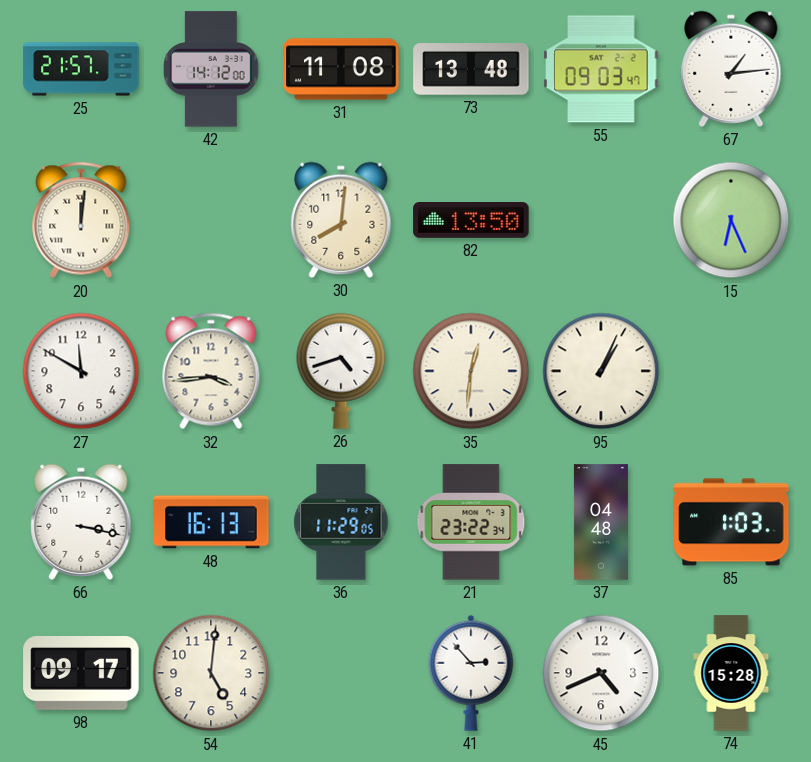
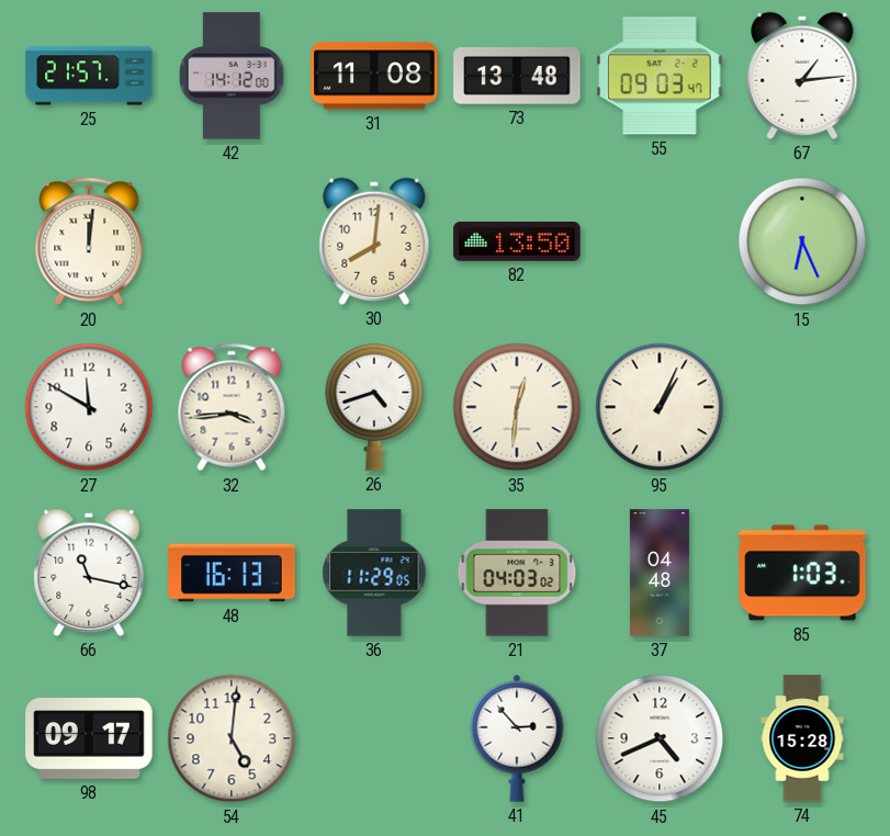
66: 3:17 -> 11:17 (89, 573)
21: 23:22 -> 04:03 (517, 573)
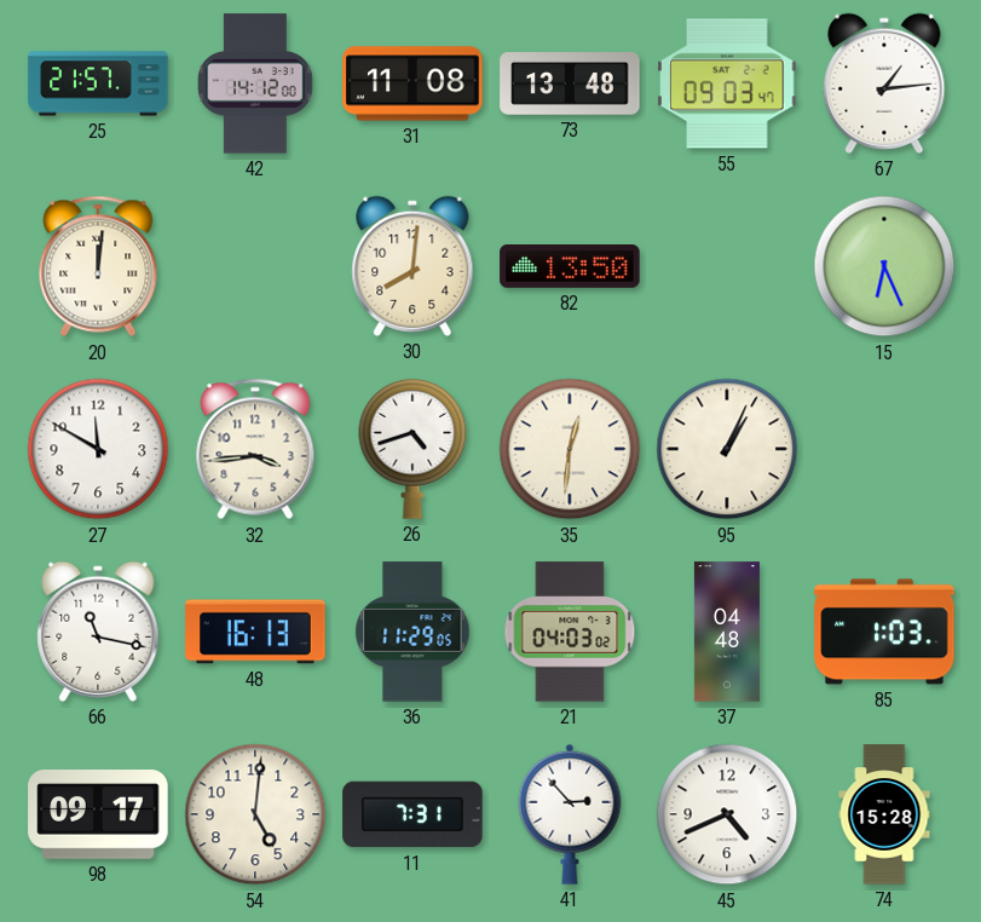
11: none -> 7:31 (412, 814)
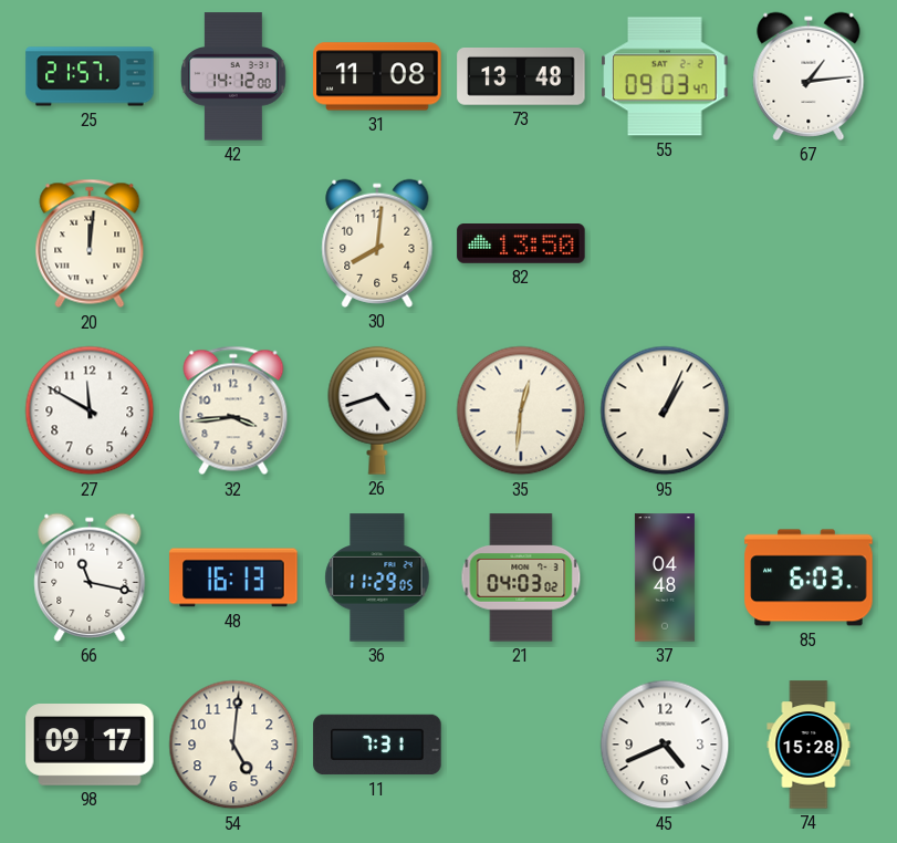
15: 6:26 -> none (884, 266)
85: 1:03 -> 6:03 (809, 577)
41: 2:53 -> none (570, 814)
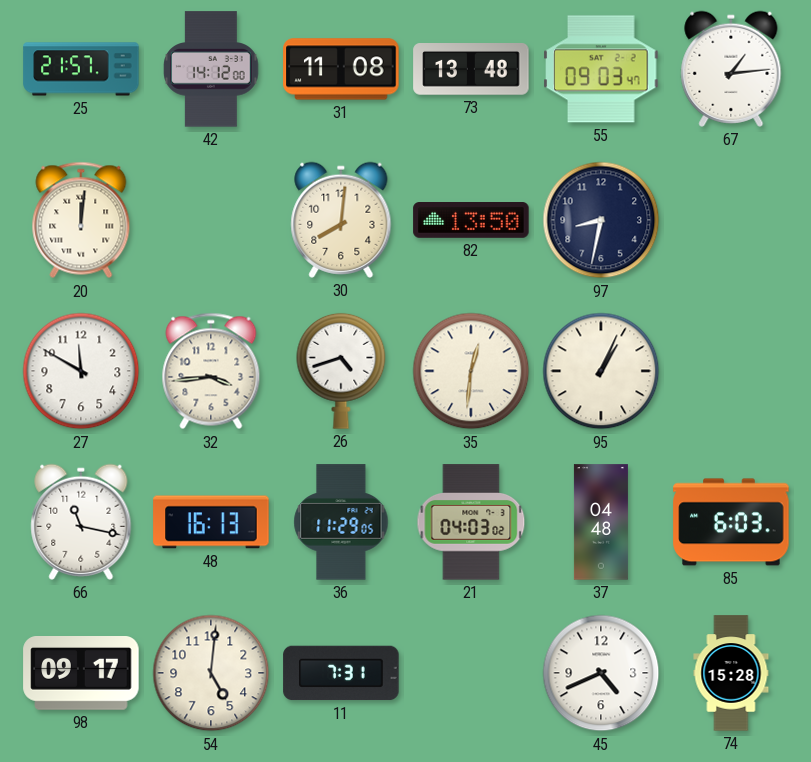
97: none -> 8:32 (601, 220)
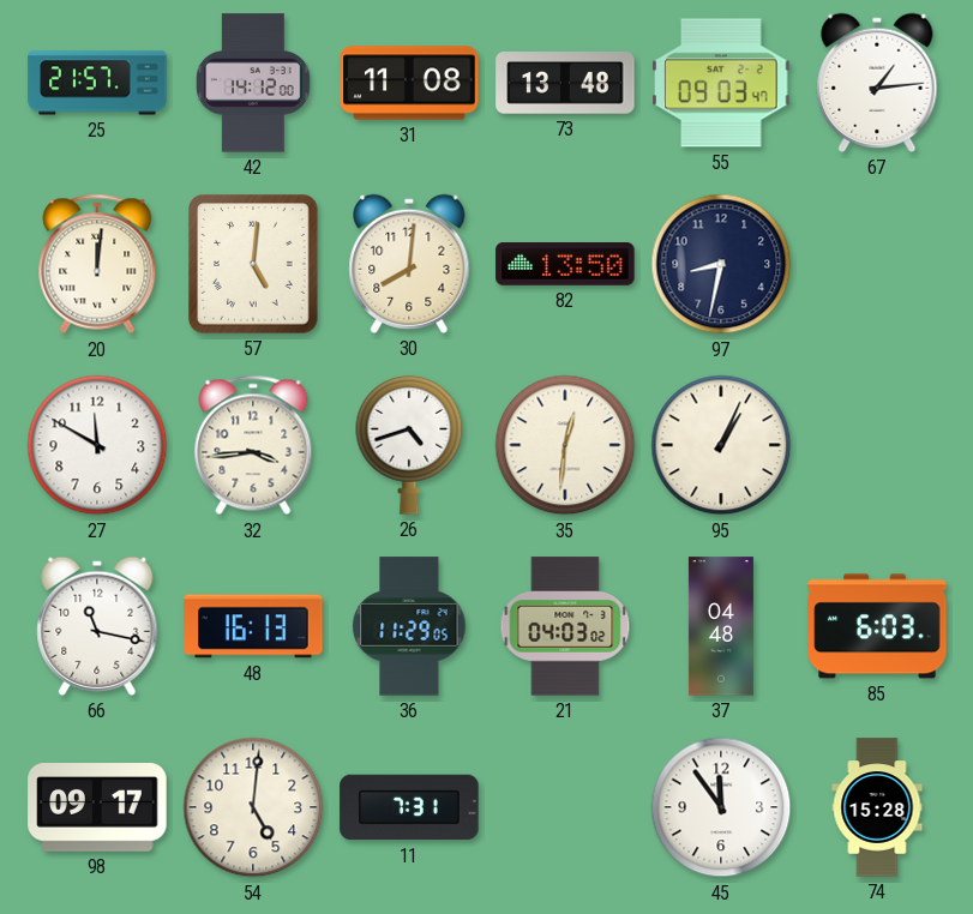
57: none -> 5:01 (253, 264)
45: 4:41 -> 11:54 (721, 807)
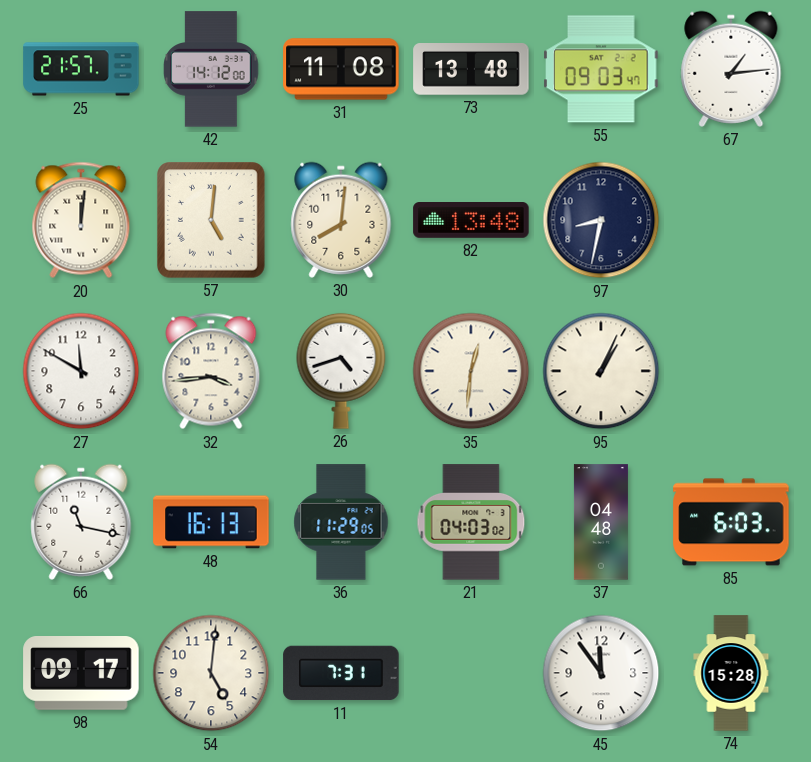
82: 13:50 -> 13:48 (471, 221)
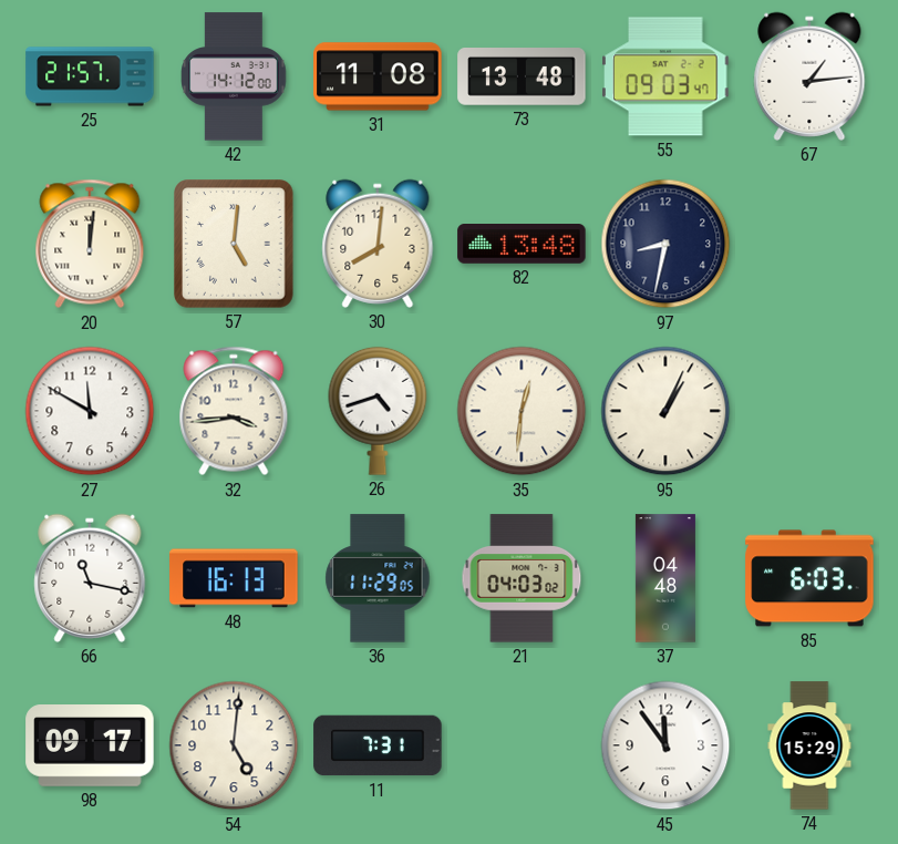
74: 15:28 -> 15:29 (809, 745)
